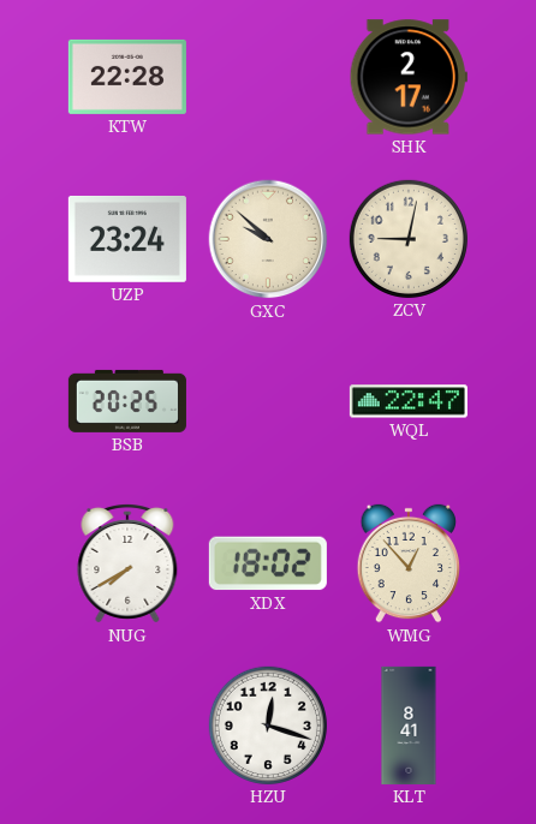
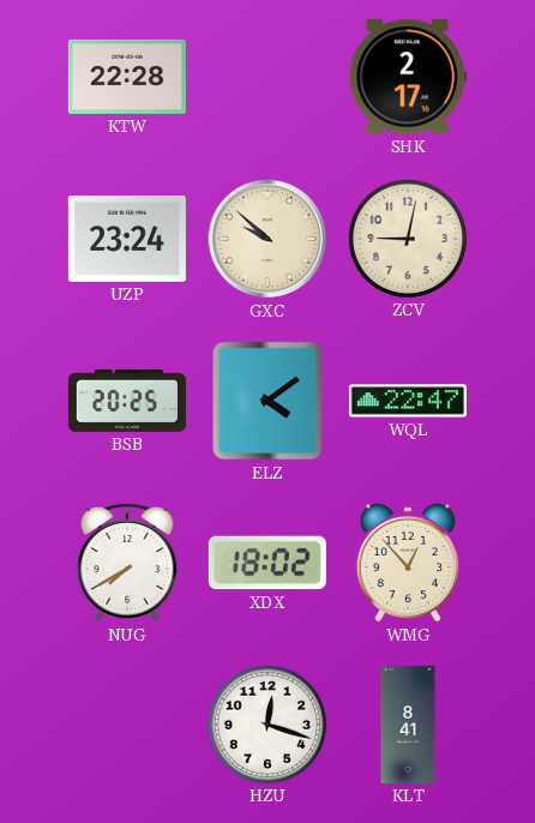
ELZ: none -> 4:09 (267, 401)
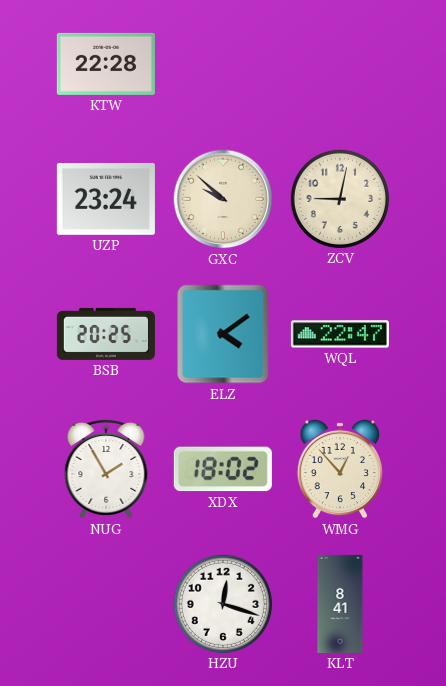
SHK: 2:17 -> none (408, 77)
NUG: 7:40 -> 1:55 (106, 469)
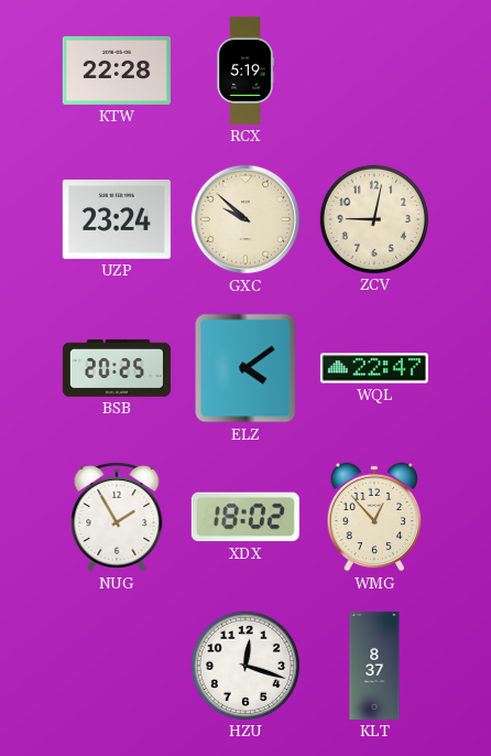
RCX: none -> 5:19 (245, 71)
KLT: 8:41 -> 8:37 (374, 666)
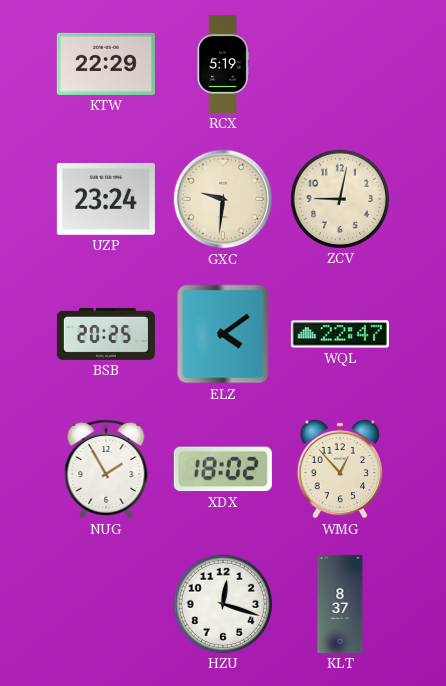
KTW: 22:28 -> 22:29 (106, 64)
GXC: 9:52 -> 9:31 (223, 199)
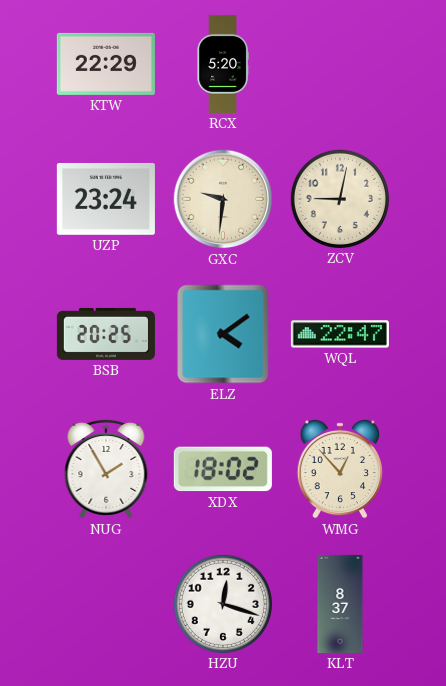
RCX: 5:19 -> 5:20 (223, 64)
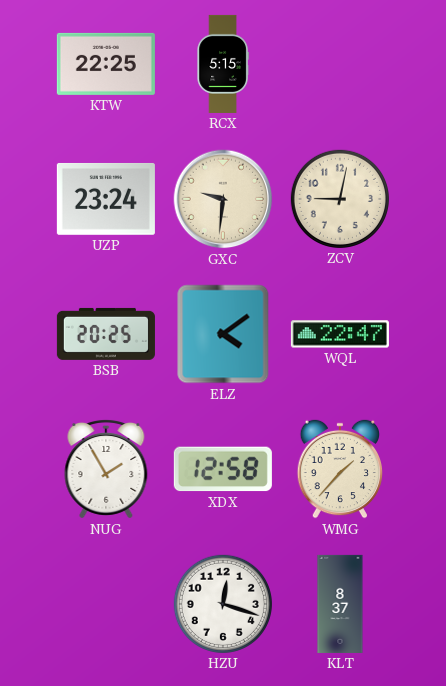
KTW: 22:29 -> 22:25 (106, 64)
RCX: 5:20 -> 5:15 (223, 64)
XDX: 18:02 -> 12:58 (223, 469)
WMG: 12:53 -> 1:37 (340, 469)
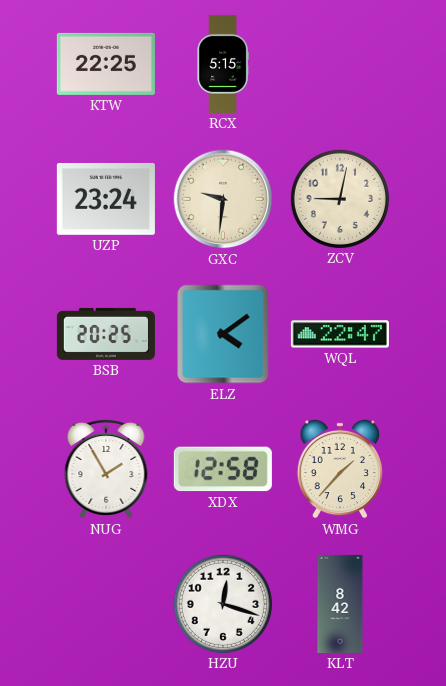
KLT: 8:37 -> 8:42 (340, 604)
